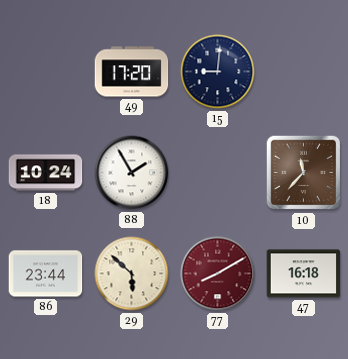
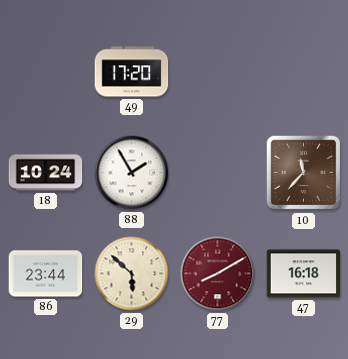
15: 9:01 -> none (218, 72)
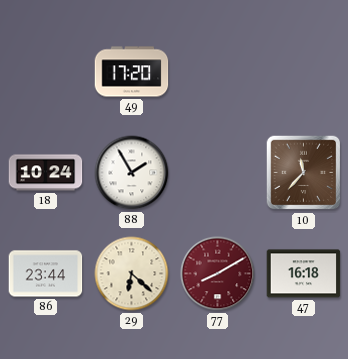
29: 5:52 -> 6:22 (132, 274)
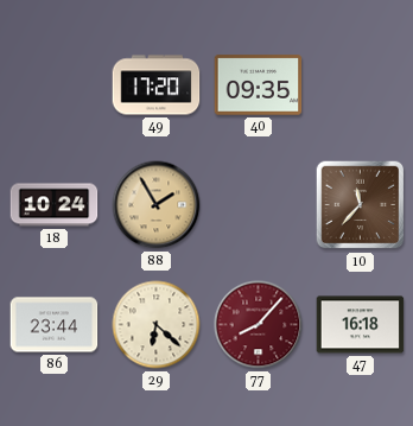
40: none -> 09:35 (259, 85)
88 dial: white -> champagne (157, 205)
77: 8:10 -> 8:07 (259, 325)
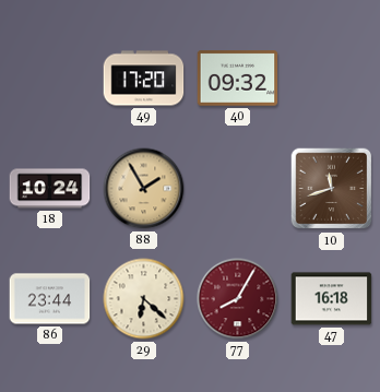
40: 09:35 -> 09:32 (238, 79)
10: 11:37 -> 11:42 (332, 189)
77: 8:07 -> 8:05 (238, 299)
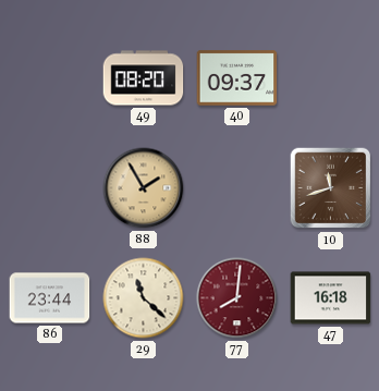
49: 17:20 -> 08:20 (144, 78)
40: 09:32 -> 09:37 (237, 78)
18: 10:24 -> none (50, 189)
29: 6:22 -> 11:22 (144, 298)
77: 8:05 -> 8:01 (237, 298)
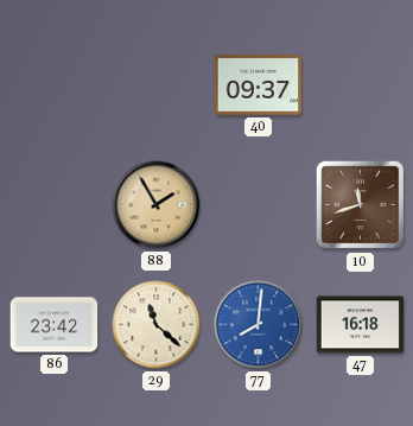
49: 08:20 -> none (144, 78)
86: 23:44 -> 23:42 (55, 325)
77 dial: burgundy -> blue (259, 325)
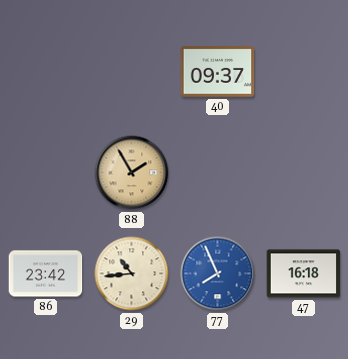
10: 11:42 -> none (361, 205)
29: 11:22 -> 10:44 (132, 274)
77: 8:01 -> 7:56 (218, 274)
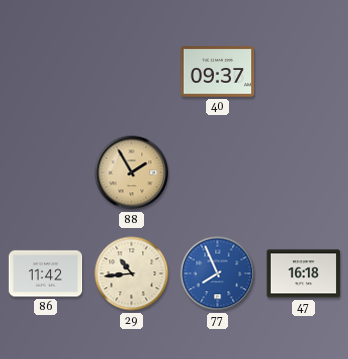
86: 23:42 -> 11:42 (46, 274)
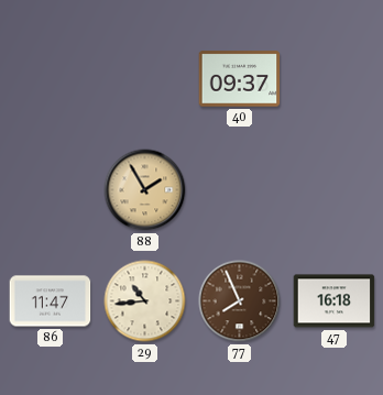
86: 11:42 -> 11:47 (51, 301)
77 dial: blue -> brown (240, 301)
